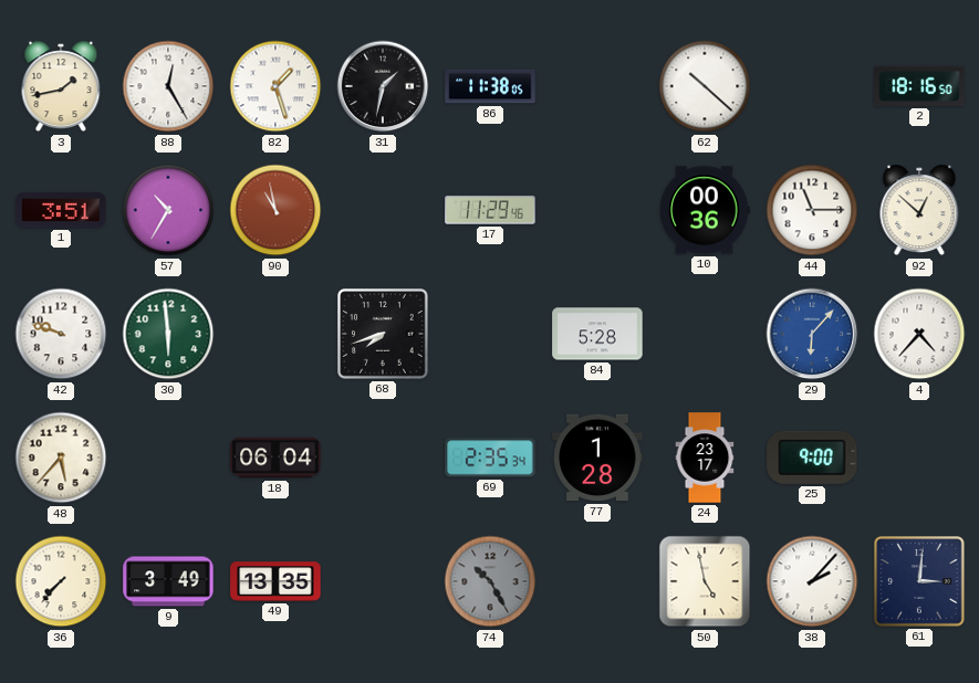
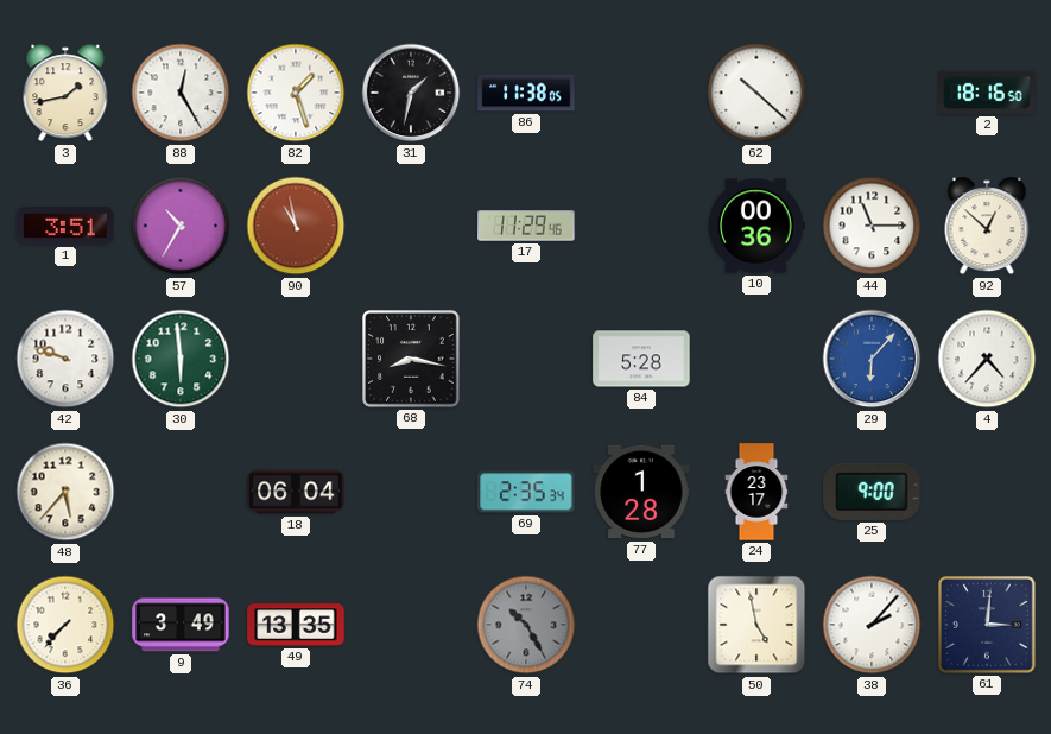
68: 7:42 -> 8:17 (411, 359)
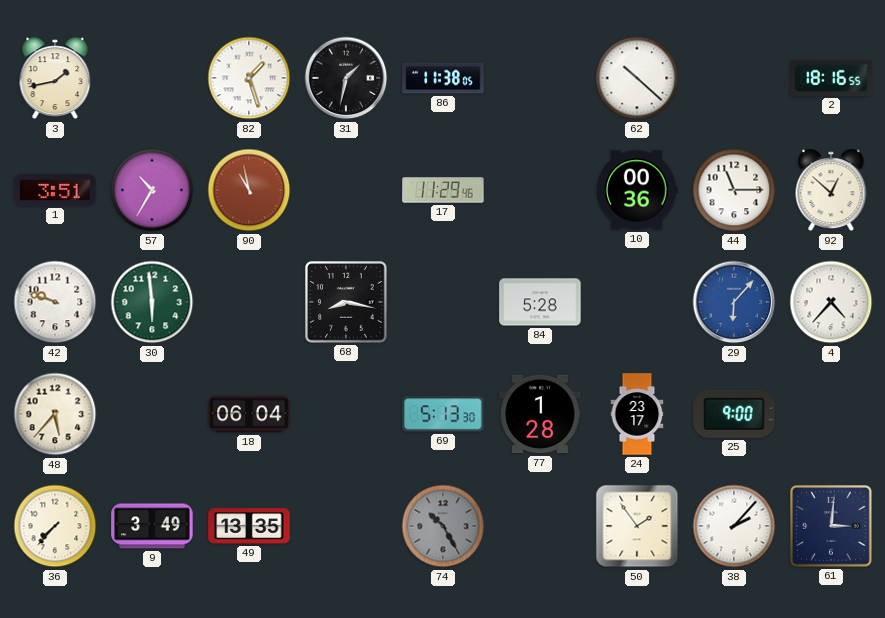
88: 12:25 -> none (181, 93)
2: 18:16:50 -> 18:16:55 (831, 78)
69: 2:35 -> 5:13 (443, 414)
50: 4:58 -> 1:54 (637, 526)
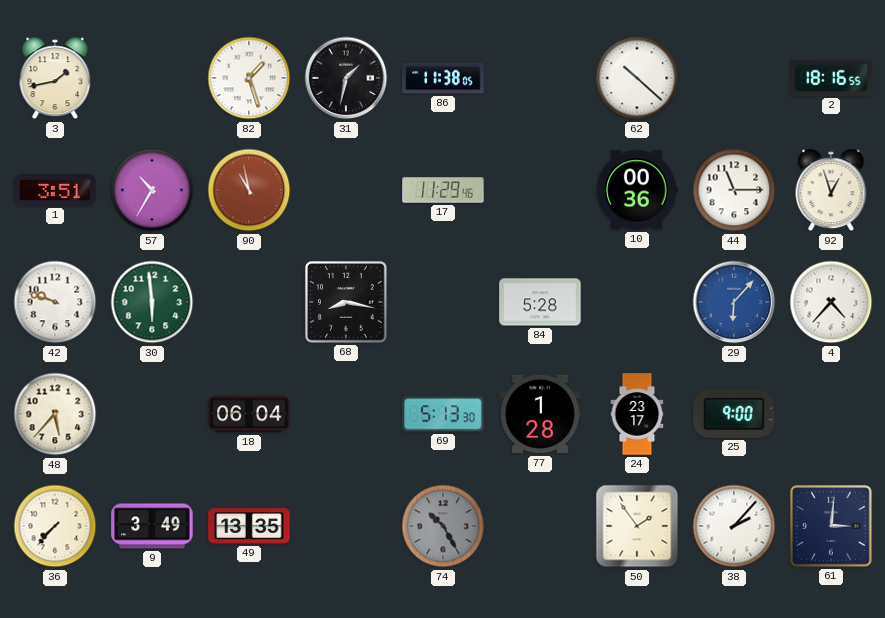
92: 12:52 -> 12:57 (831, 190)
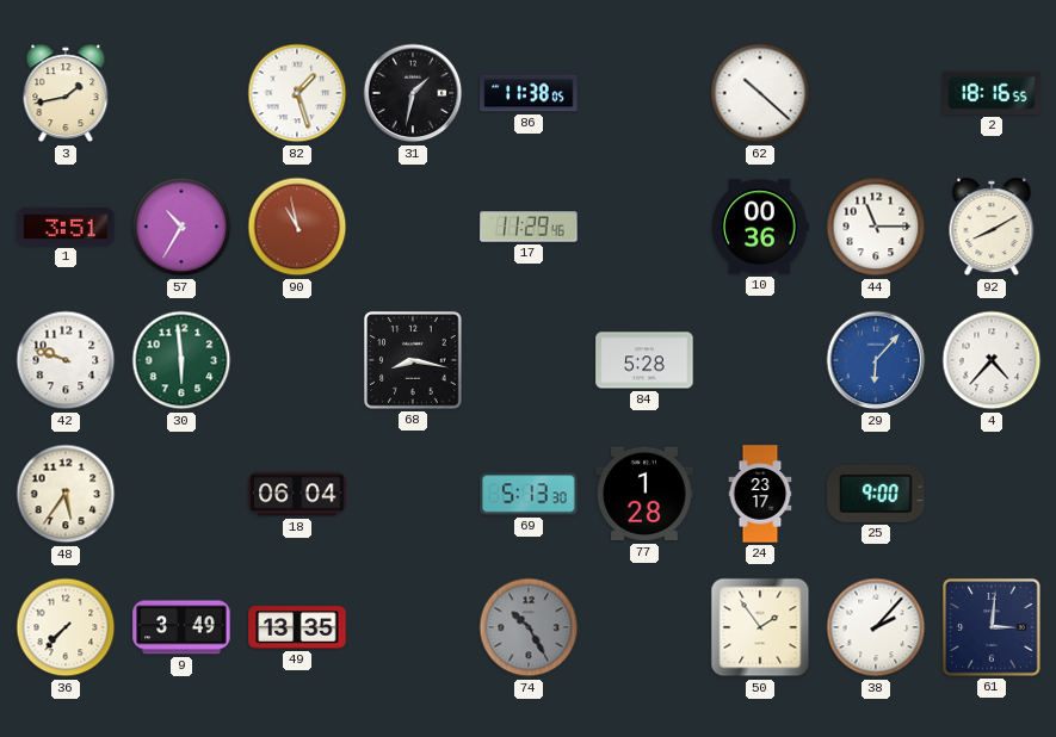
92: 12:57 -> 8:10 (992, 227)
48: 5:37 -> 5:36 (66, 494)
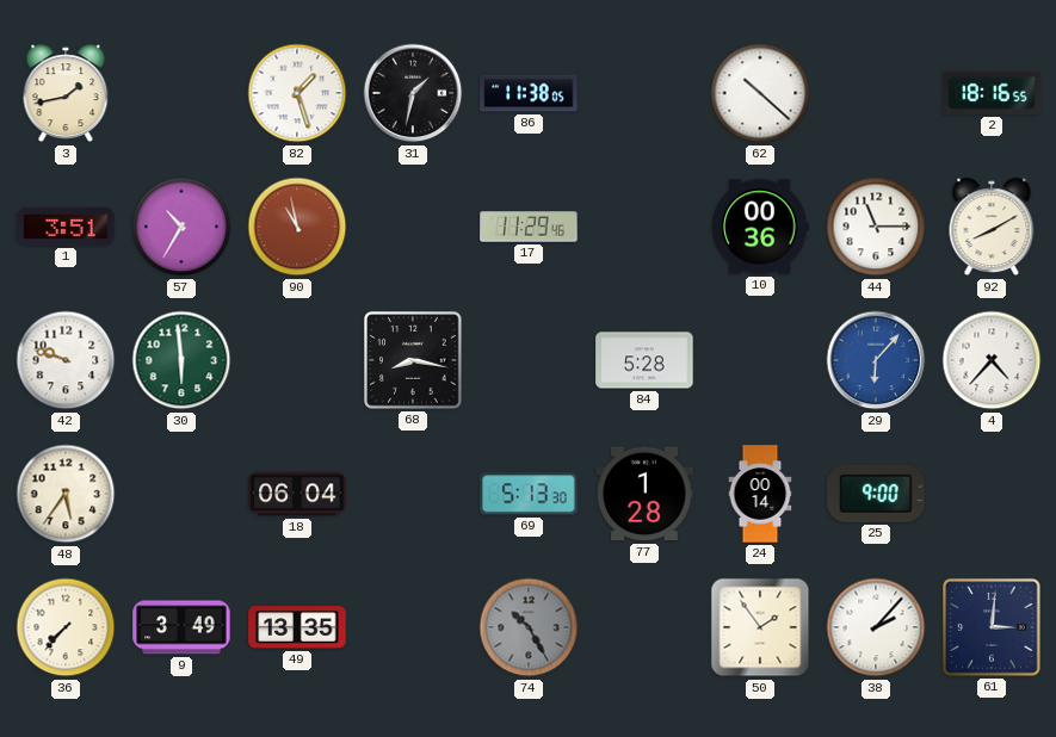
24: 23:17 -> 00:14 (760, 494)
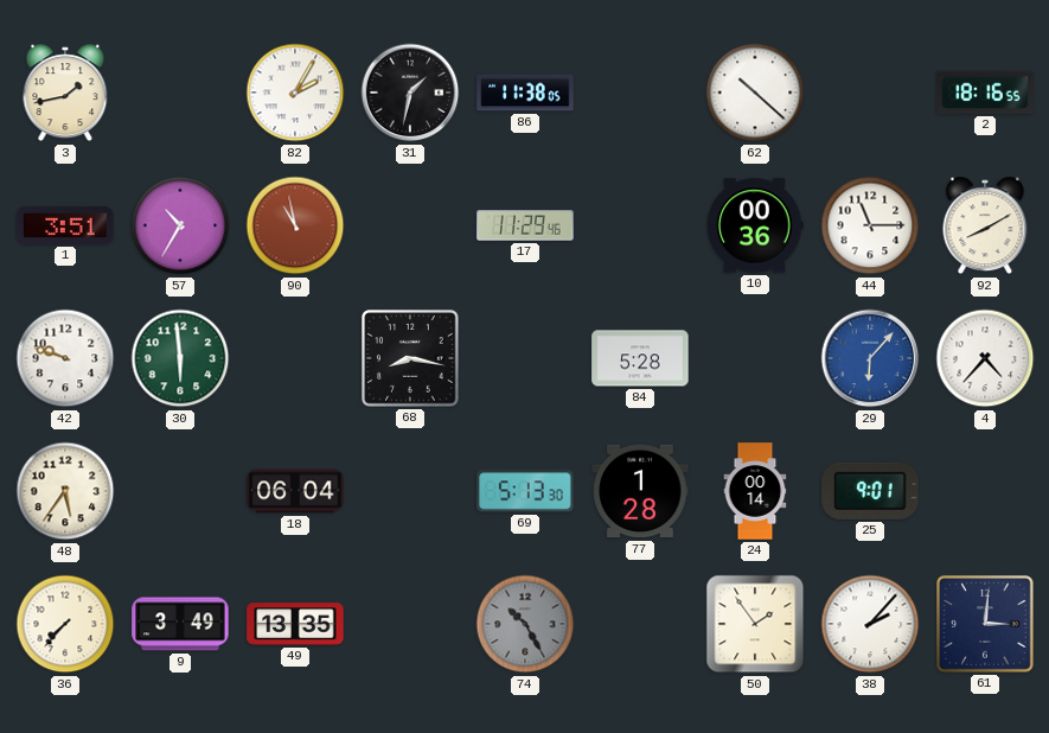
82: 1:27 -> 2:05 (295, 93)
25: 9:00 -> 9:01 (870, 491)
